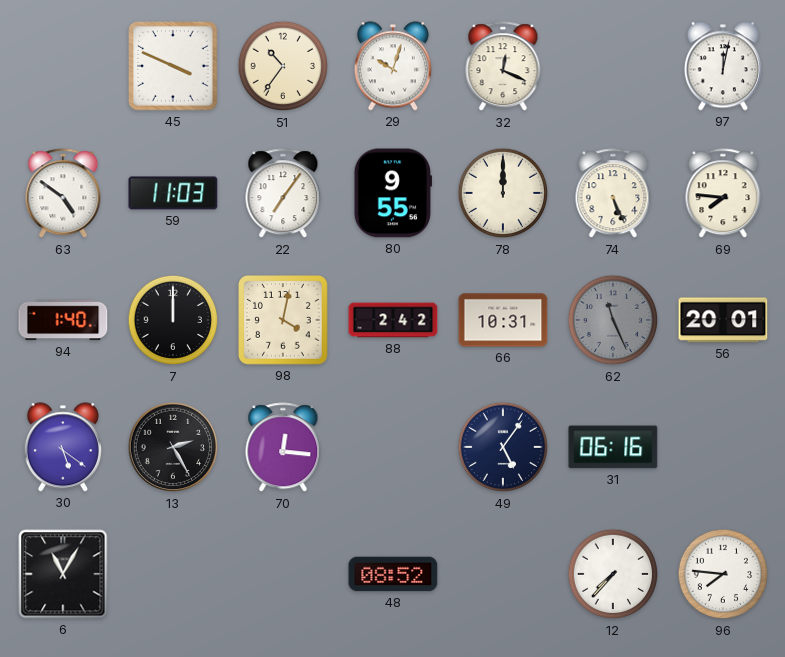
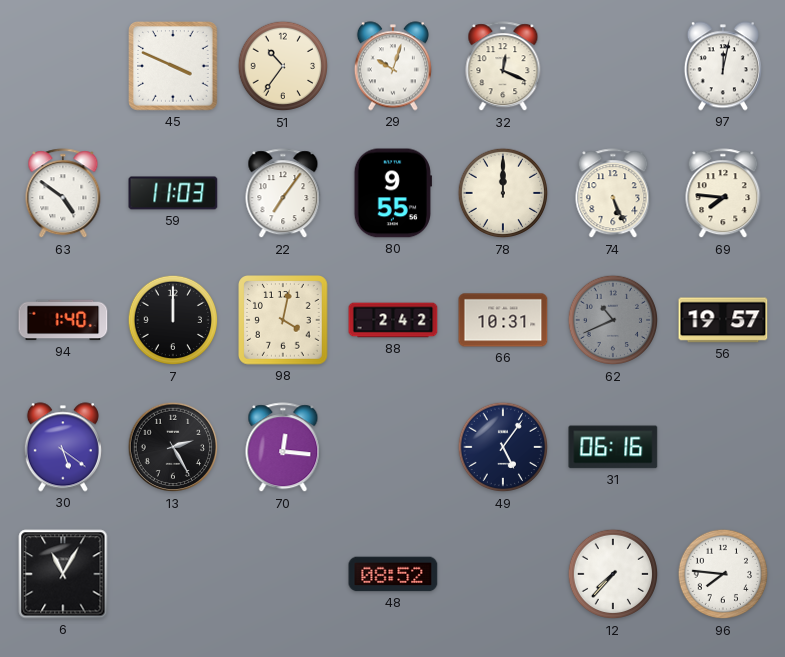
62: 11:26 -> 10:41 (613, 320)
56: 20:01 -> 19:57 (723, 320)
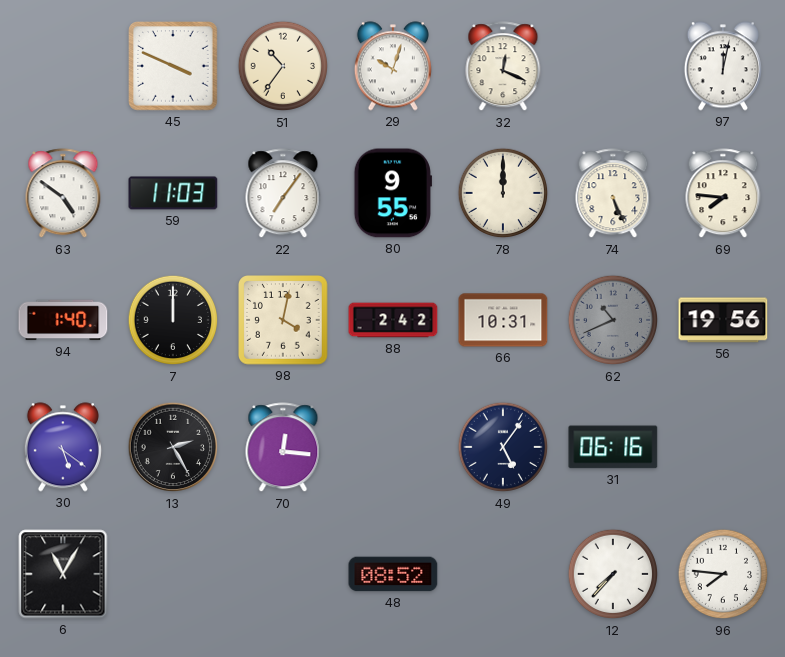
56: 19:57 -> 19:56 (723, 320)
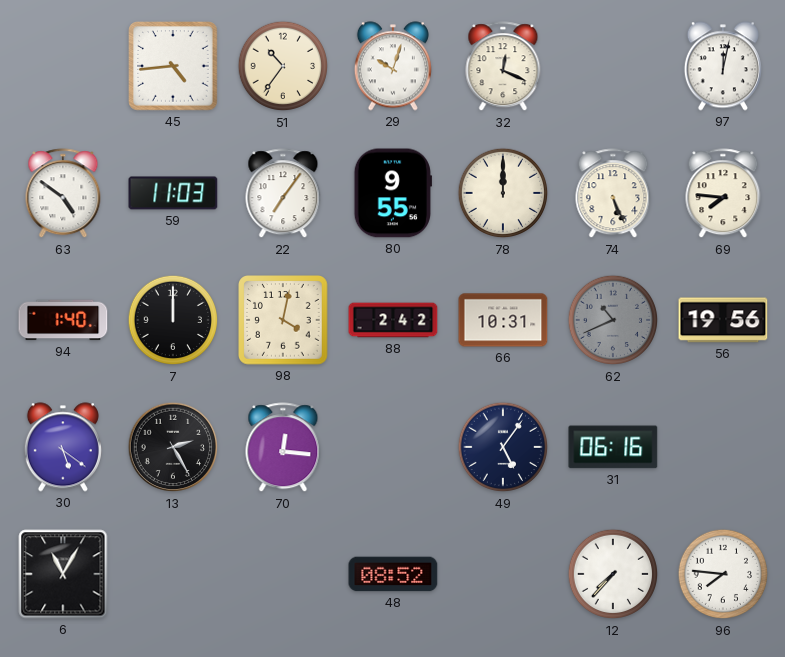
45: 3:49 -> 4:44 (174, 67)
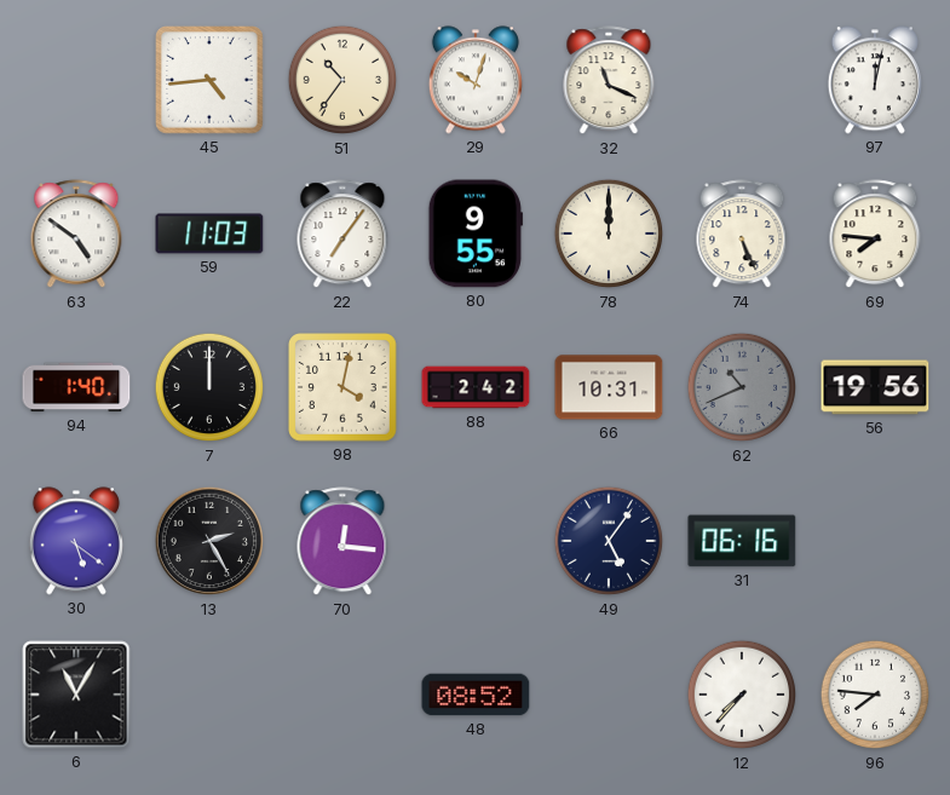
32: 12:19 -> 11:19 (609, 81)
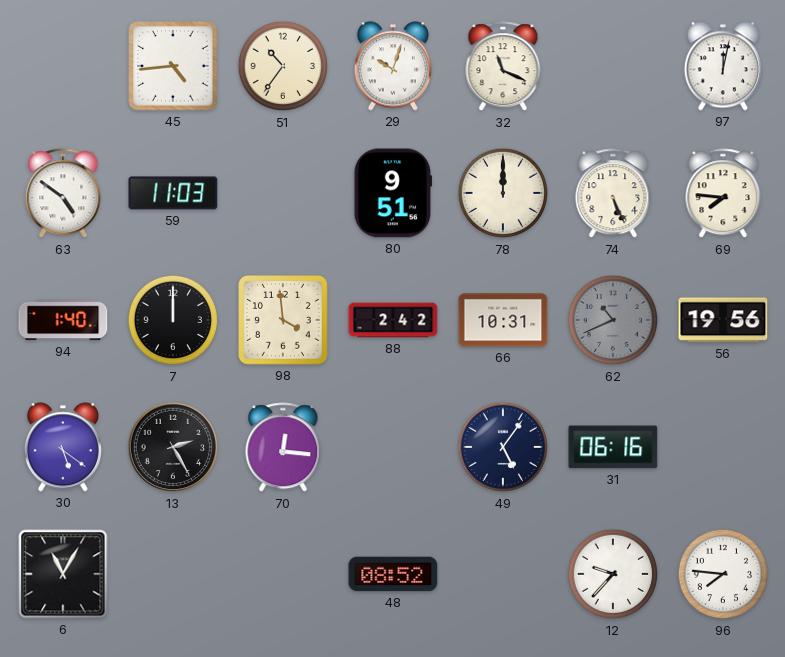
22: 7:06 -> none (342, 235)
80: 9:55 -> 9:51 (393, 193)
98: 4:02 -> 3:59 (284, 321)
12: 7:37 -> 9:37 (613, 574)
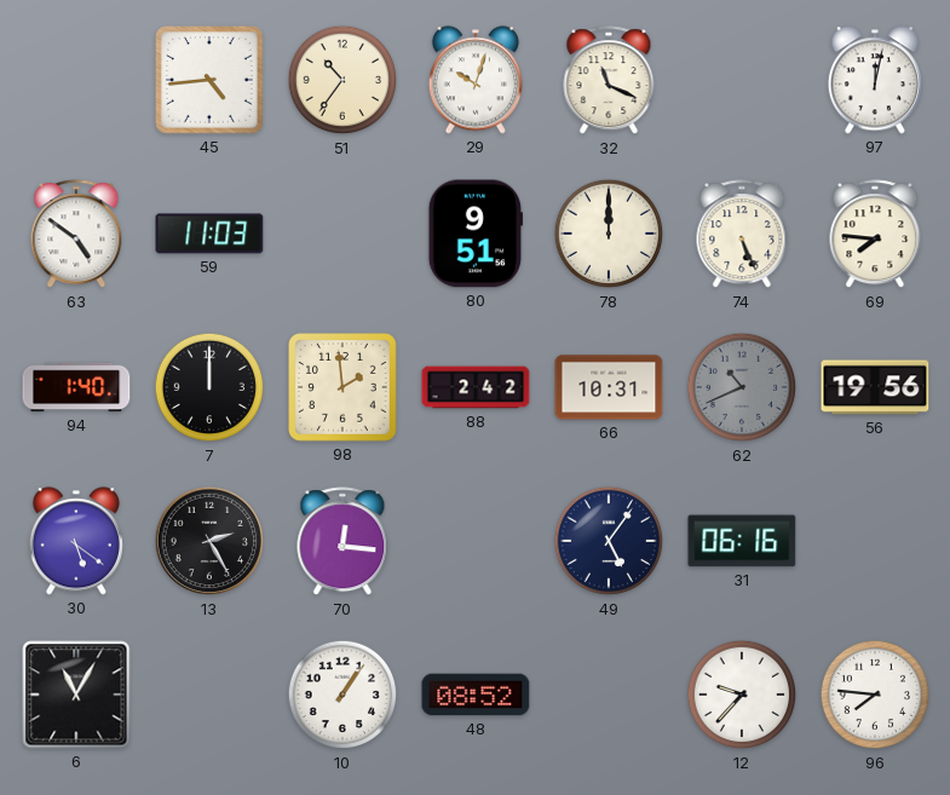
98: 3:59 -> 1:59 (344, 388)
10: none -> 1:06 (342, 695)
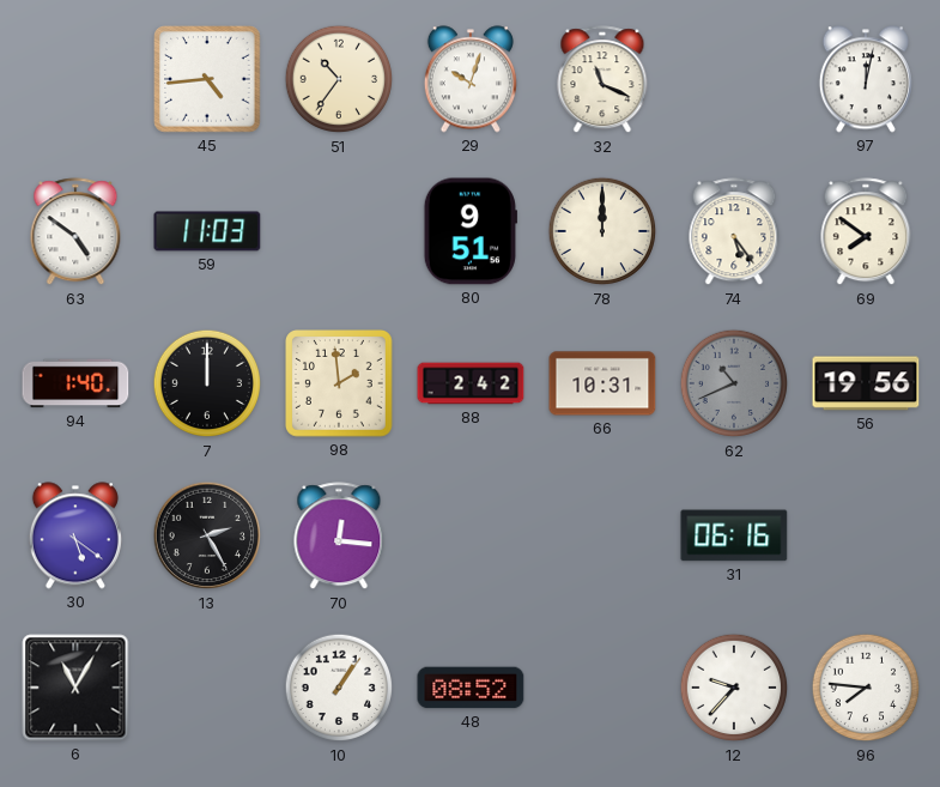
74: 5:26 -> 5:24 (734, 232)
69: 7:46 -> 7:51 (866, 232)
49: 5:06 -> none (609, 541)
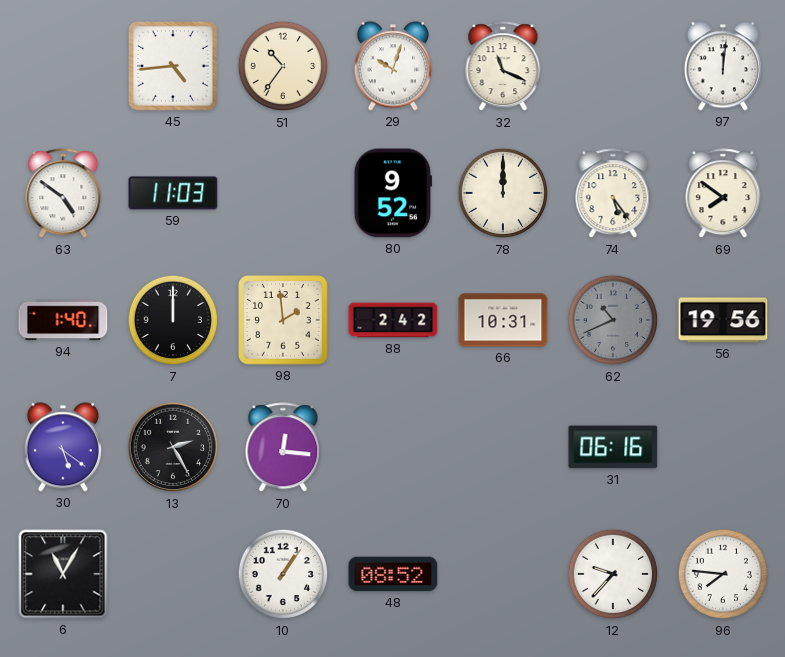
97: 12:02 -> 12:01 (723, 66)
80: 9:51 -> 9:52 (393, 193)
